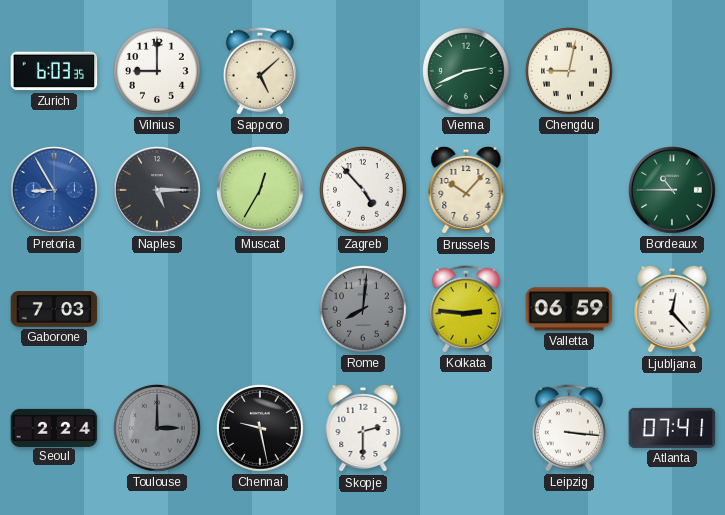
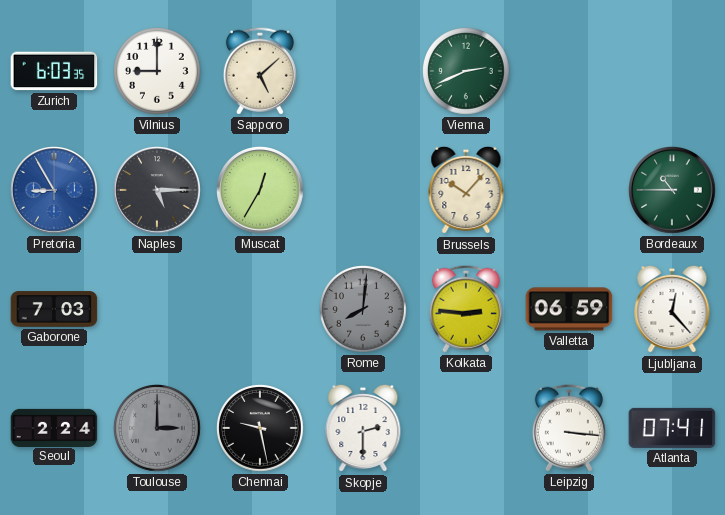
Chengdu: 9:02 -> none (570, 72)
Zagreb: 4:53 -> none (364, 191)
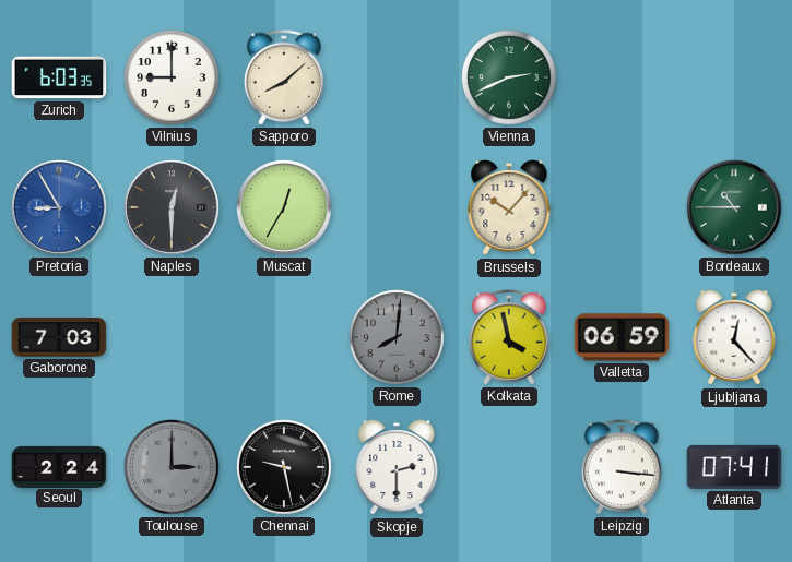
Sapporo: 5:08 -> 8:08 (284, 77)
Naples: 5:15 -> 12:30 (173, 208)
Kolkata: 2:46 -> 3:58 (509, 337)
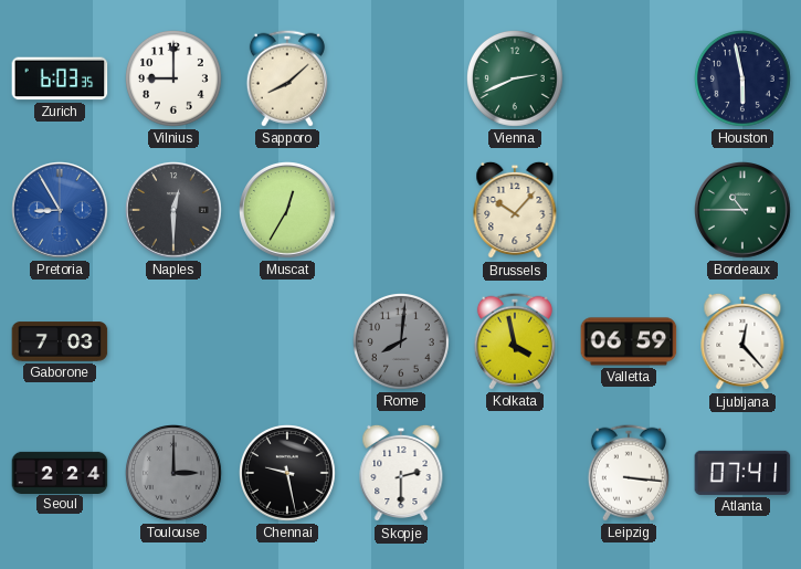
Houston: none -> 5:58 (744, 80)
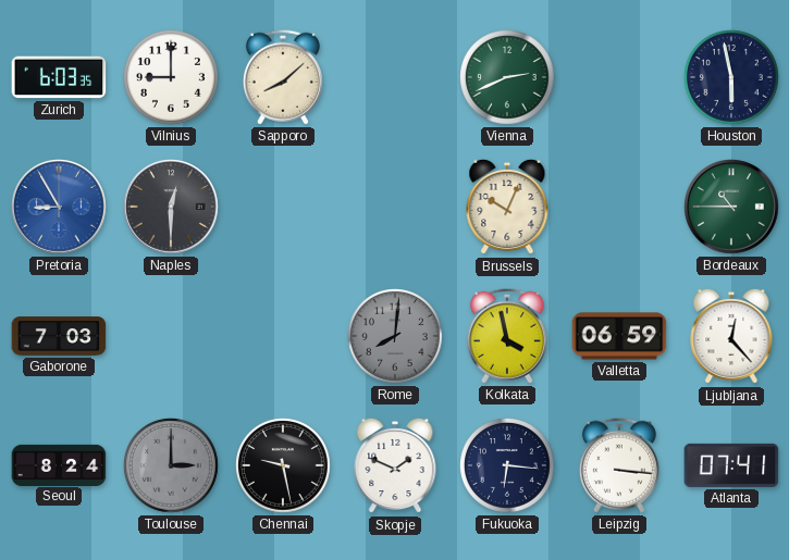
Muscat: 12:35 -> none (288, 211)
Brussels: 10:07 -> 10:04 (507, 207)
Seoul: 2:24 -> 8:24 (59, 464)
Skopje: 2:30 -> 1:49 (395, 465)
Fukuoka: none -> 6:16 (508, 466)
